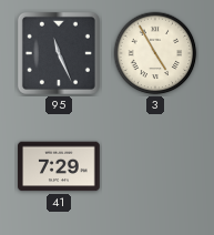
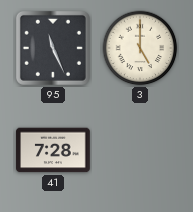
3: 4:55 -> 5:00 (140, 48)
41: 7:29 -> 7:28 (53, 150)
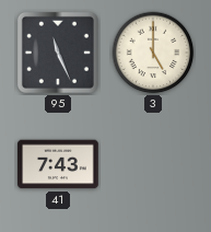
41: 7:28 -> 7:43 (58, 164)
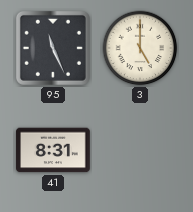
41: 7:43 -> 8:31 (53, 150)
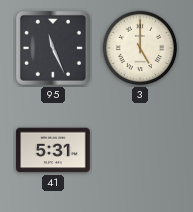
41: 8:31 -> 5:31 (53, 150)
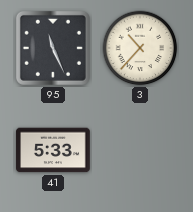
3: 5:00 -> 10:37 (140, 48)
41: 5:31 -> 5:33 (53, 150)
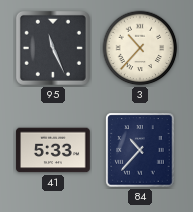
84: none -> 10:37 (140, 150)
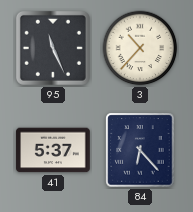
41: 5:33 -> 5:37 (53, 150)
84: 10:37 -> 6:23 (140, 150)
